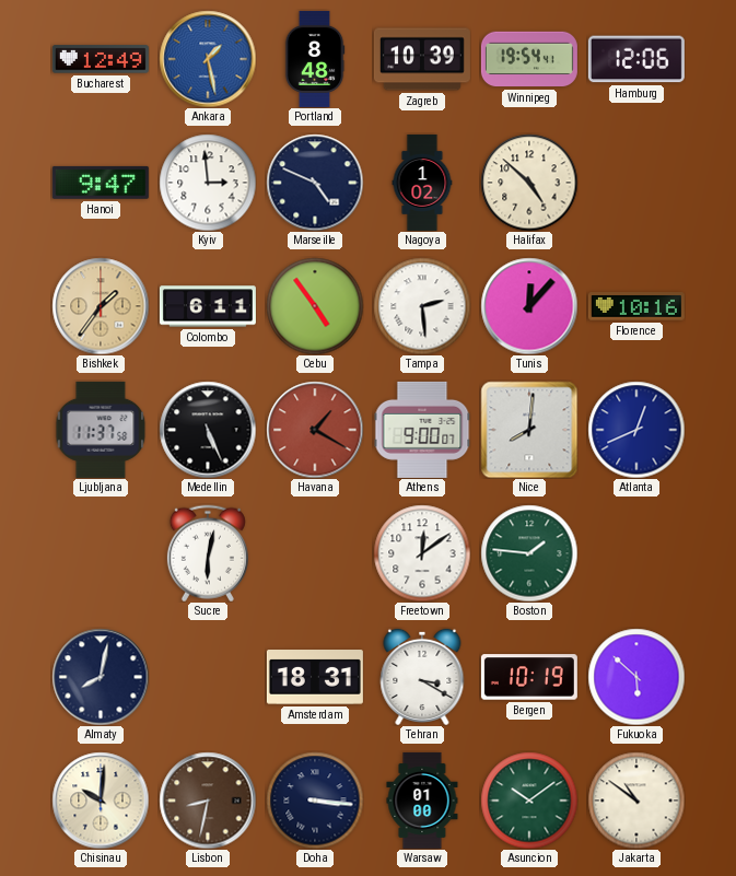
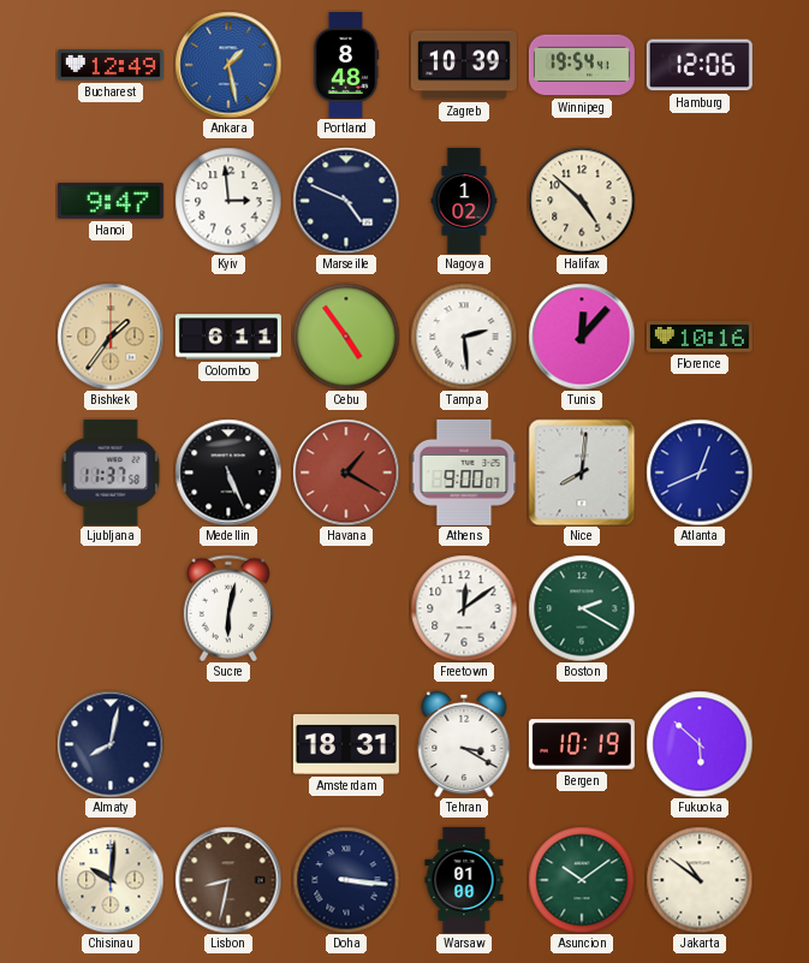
Boston: 1:46 -> 2:20 (582, 608)
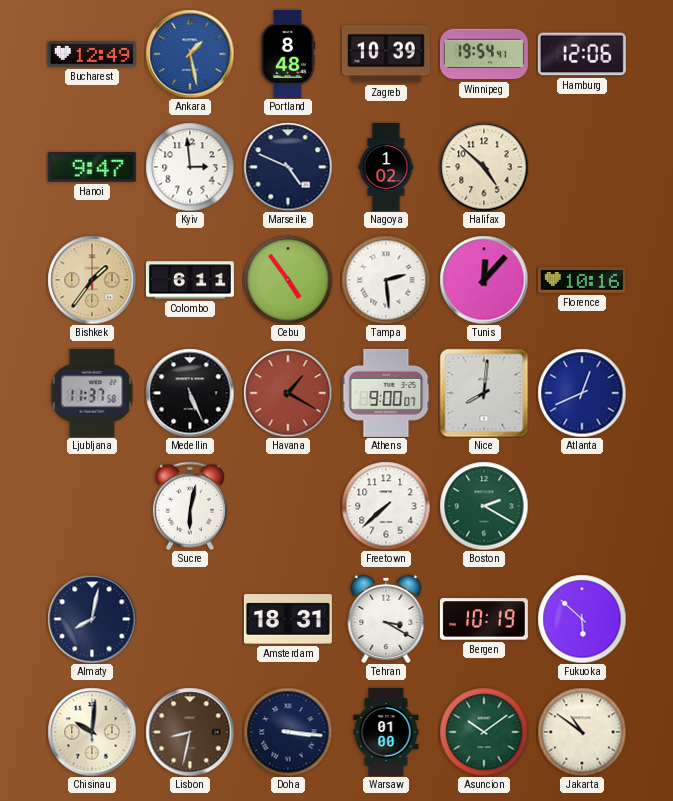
Freetown: 12:09 -> 7:38 (386, 506)
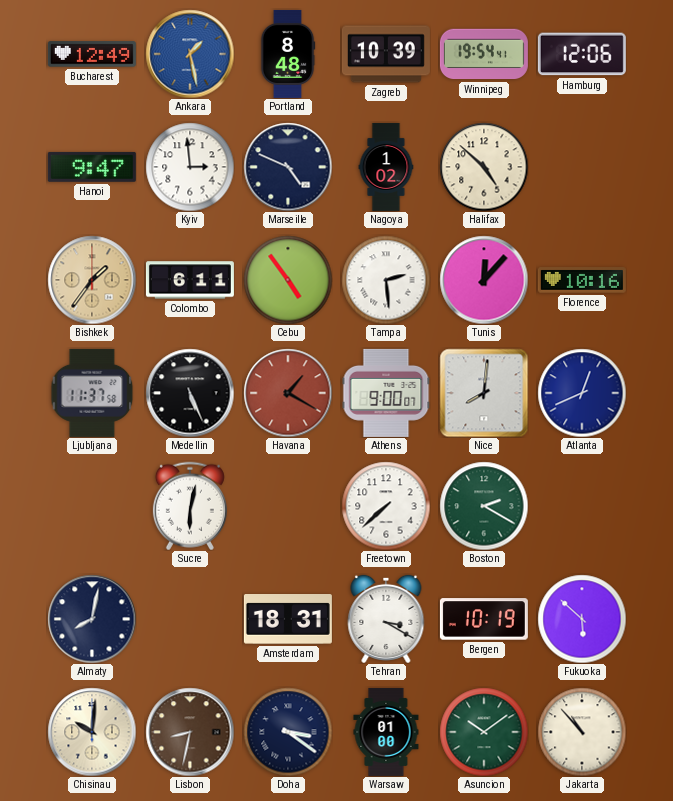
Doha: 3:16 -> 3:21 (288, 732)
Jakarta: 10:51 -> 10:53 (582, 732)
